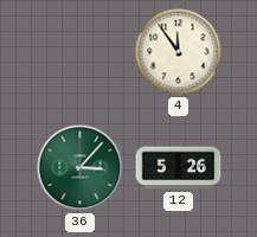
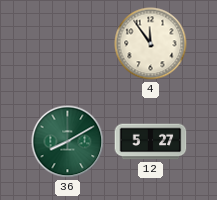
36: 3:07 -> 8:10 (68, 142)
12: 5:26 -> 5:27 (151, 142)
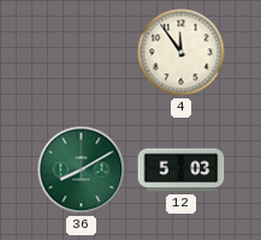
12: 5:27 -> 5:03 (182, 170)
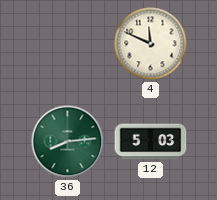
4: 11:54 -> 11:49 (151, 44)
36: 8:10 -> 8:14 (68, 142)
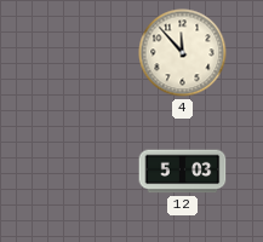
4: 11:49 -> 11:53 (183, 53)
36: 8:14 -> none (68, 142)
